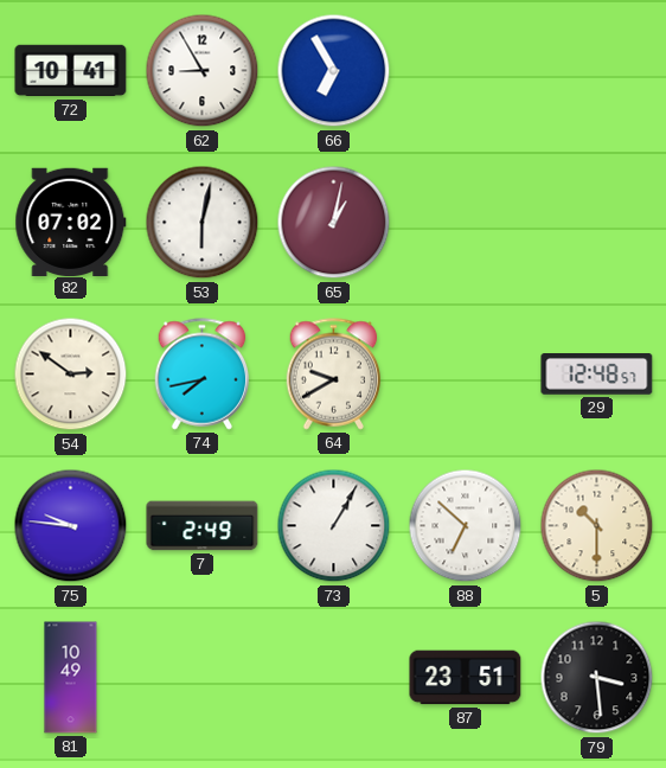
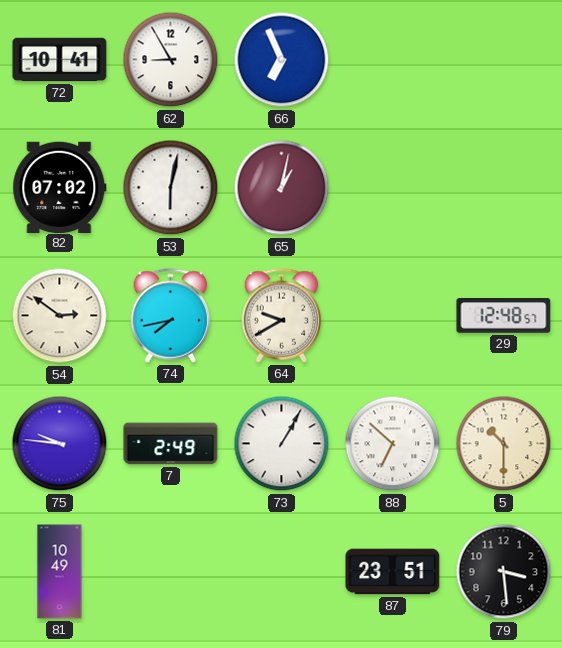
66: 6:55 -> 6:56 (282, 60)
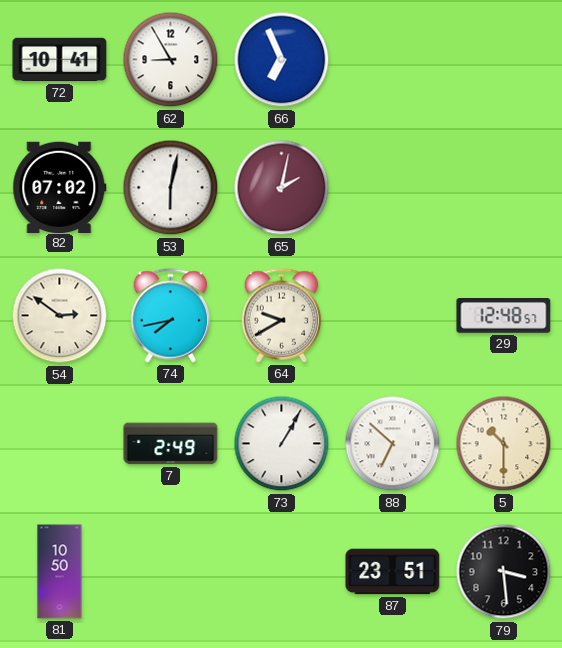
65: 1:02 -> 2:02 (282, 188)
75: 9:46 -> none (60, 444)
81: 10:49 -> 10:50 (60, 572)
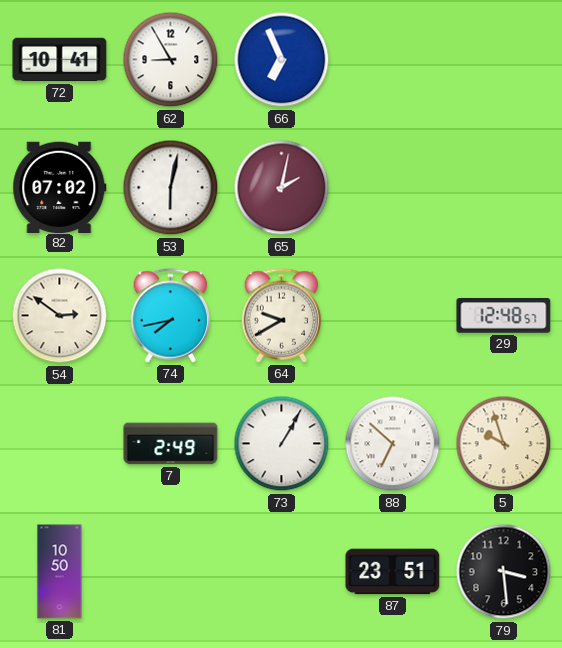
5: 10:30 -> 9:57 (504, 444)
